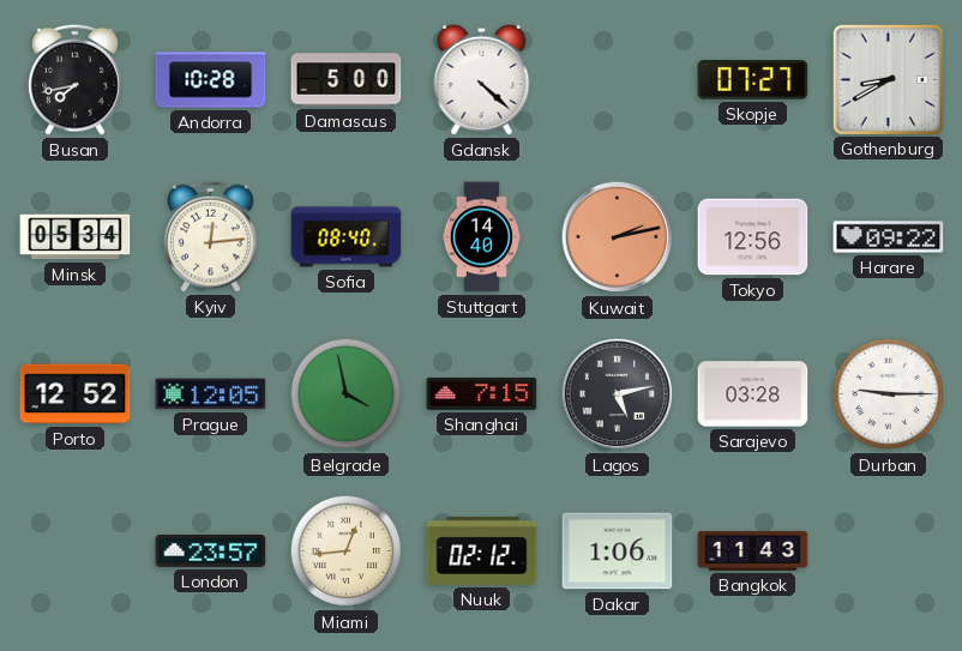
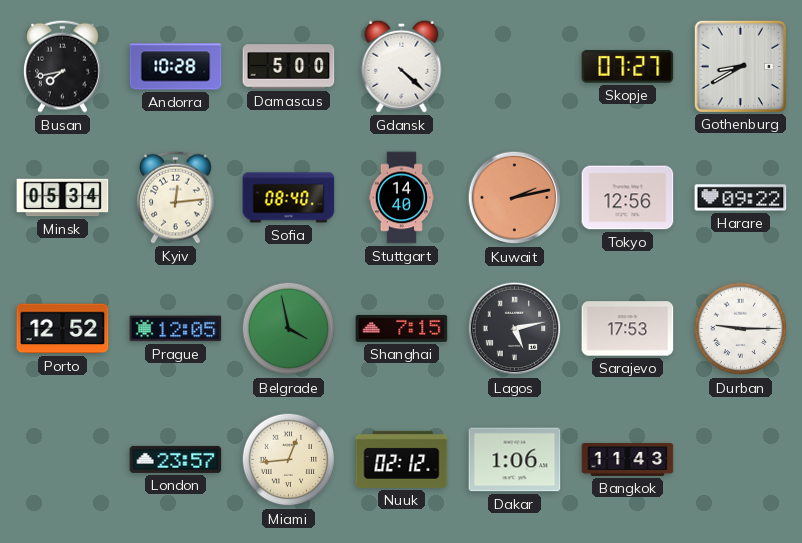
Sarajevo: 03:28 -> 17:53 (628, 329)
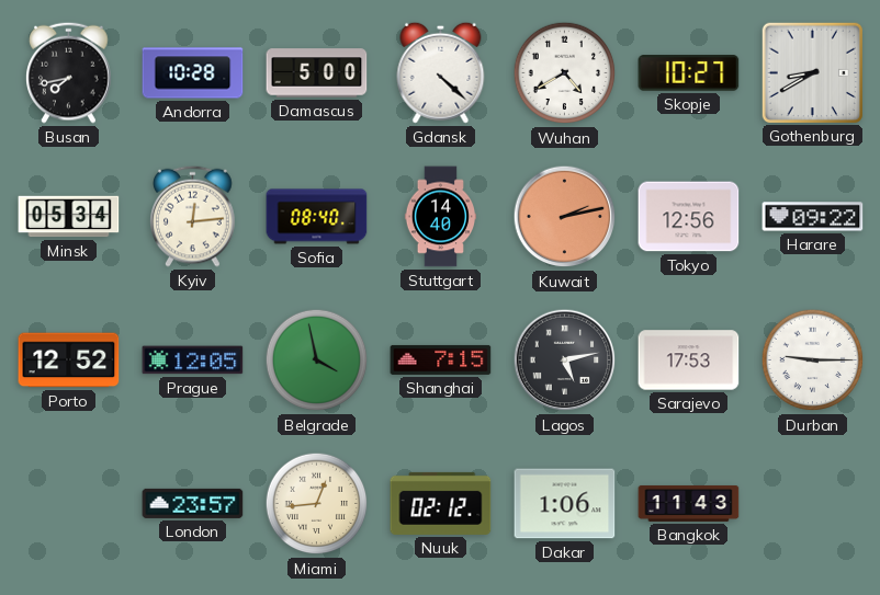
Wuhan: none -> 4:40 (565, 73)
Skopje: 07:27 -> 10:27 (689, 73)
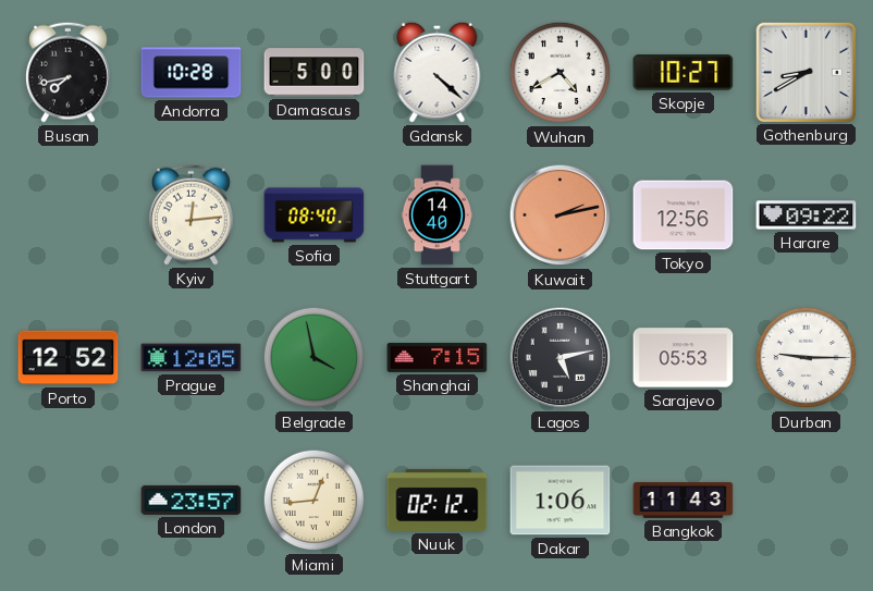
Minsk: 05:34 -> none (69, 217)
Sarajevo: 17:53 -> 05:53 (684, 358)
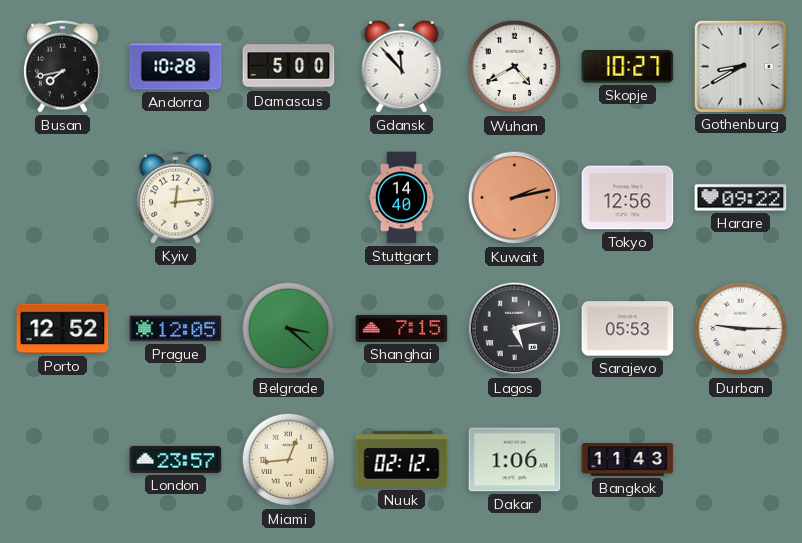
Gdansk: 4:22 -> 11:53 (402, 66)
Sofia: 08:40 -> none (315, 216)
Belgrade: 3:58 -> 3:22 (289, 329)
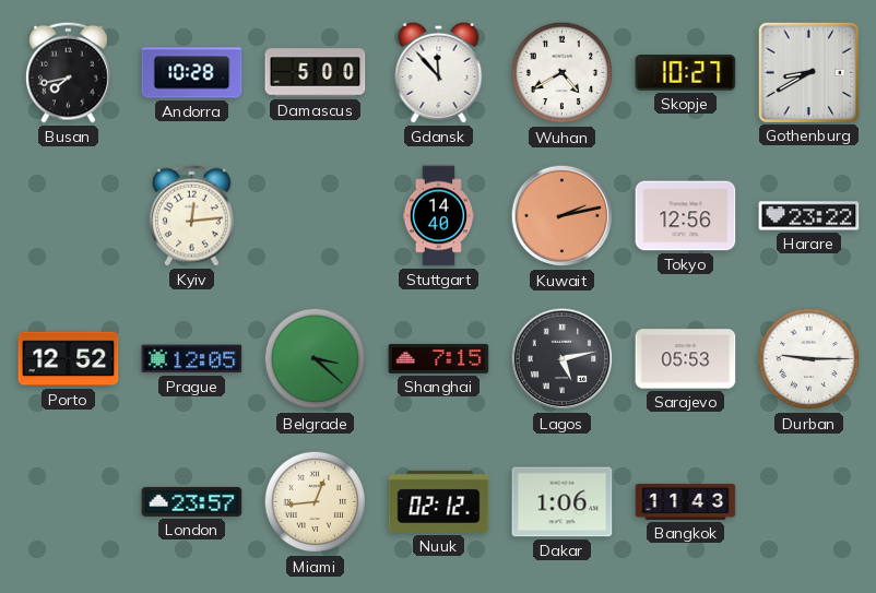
Harare: 09:22 -> 23:22 (809, 216)
